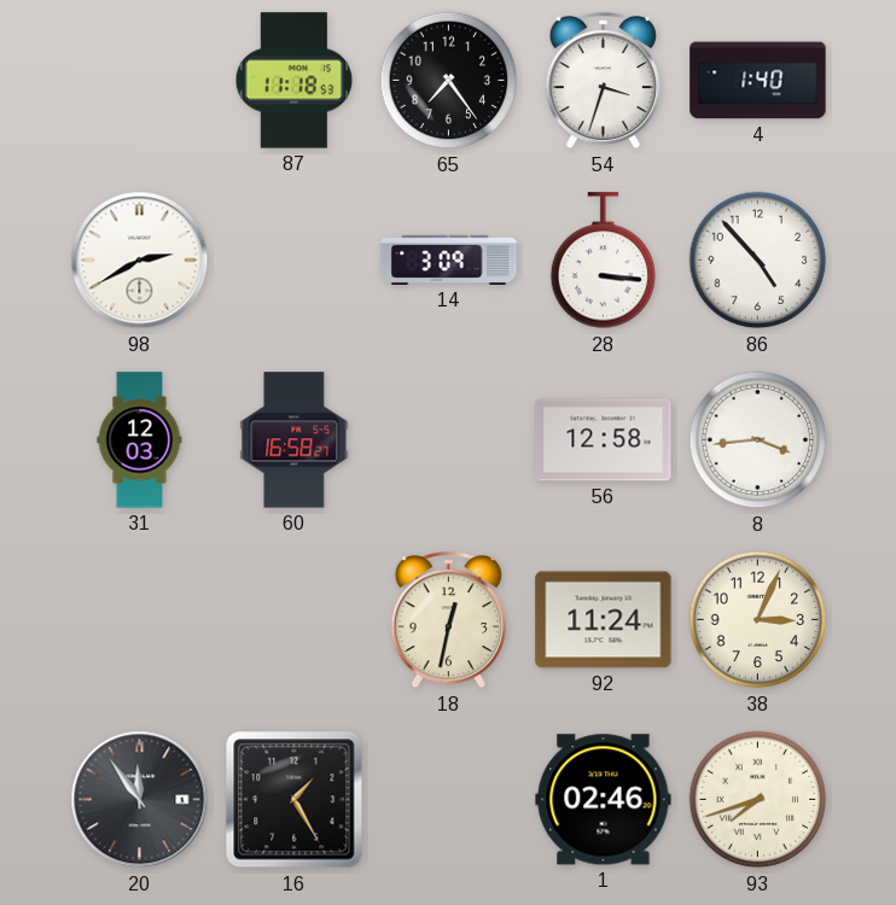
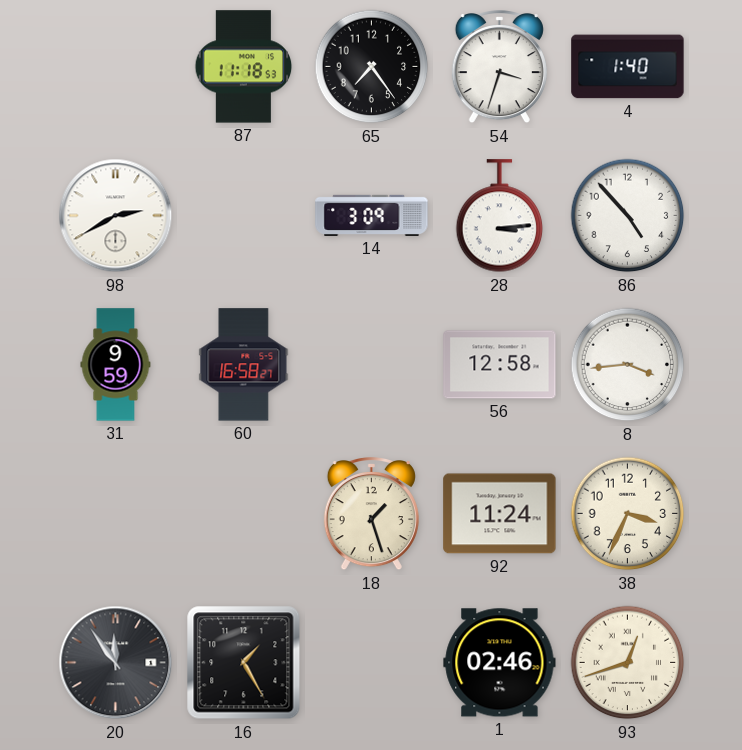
28: 3:16 -> 3:14 (500, 216)
31: 12:03 -> 9:59 (116, 365)
18: 12:32 -> 1:27 (371, 515)
38: 3:04 -> 3:34 (628, 514)
93: 7:42 -> 12:42 (628, 663)
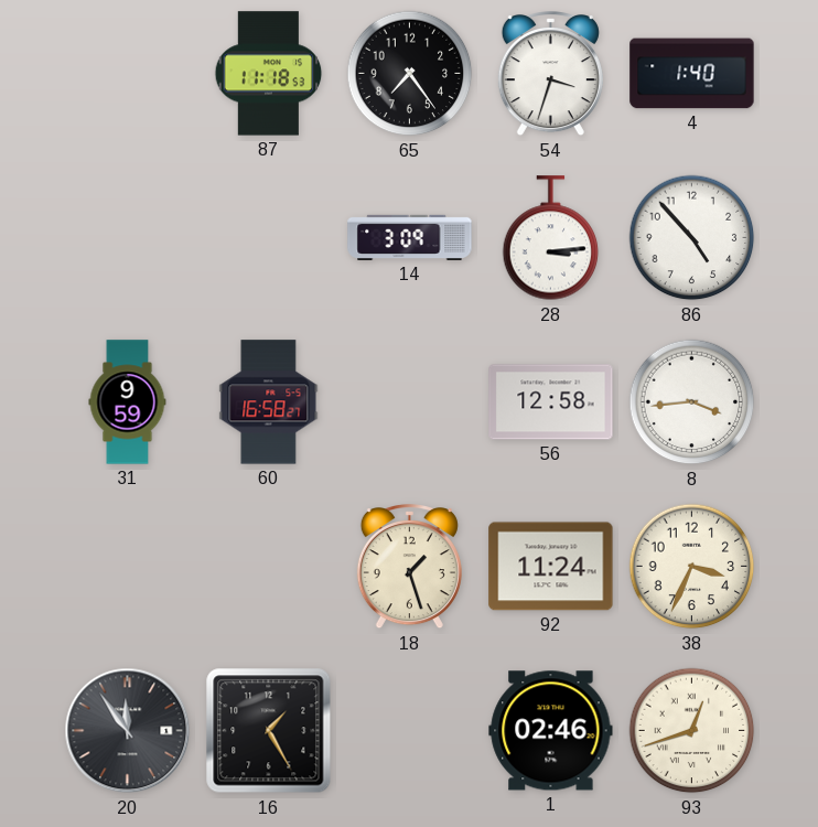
98: 2:40 -> none (116, 216)
